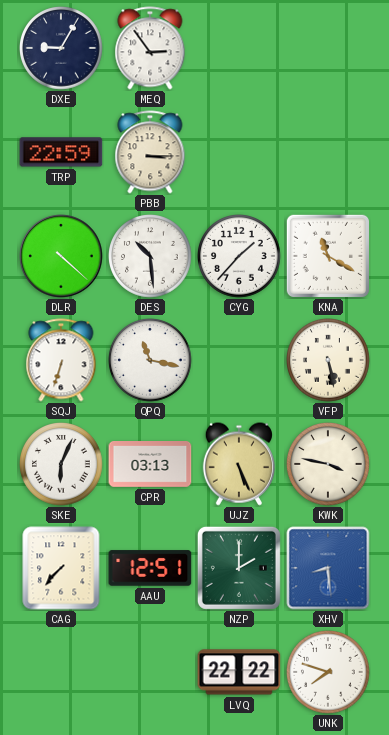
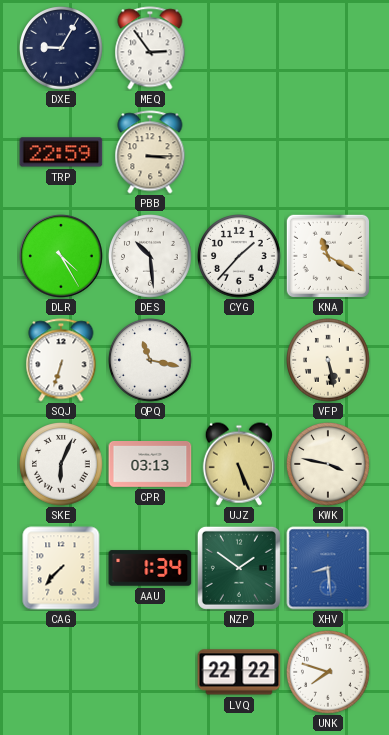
DLR: 4:22 -> 4:25 (61, 256)
AAU: 12:51 -> 1:34 (150, 568)
NZP: 2:00 -> 1:51 (239, 568)
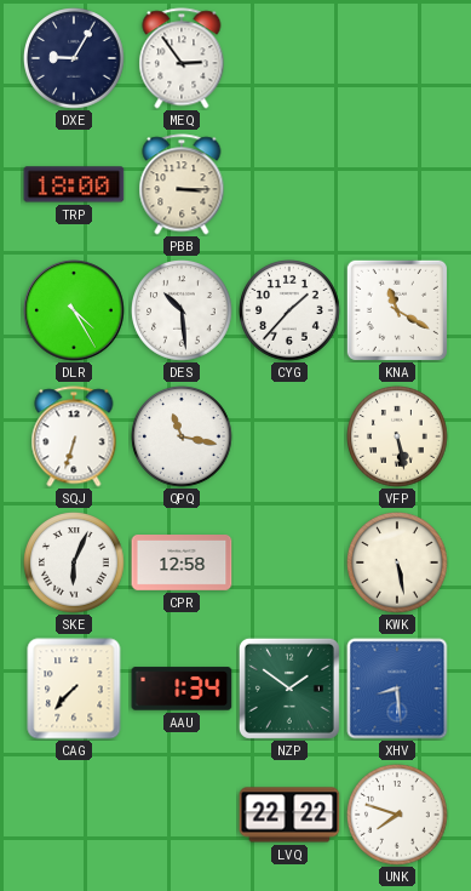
TRP: 22:59 -> 18:00 (74, 184)
CPR: 03:13 -> 12:58 (182, 564)
UJZ: 5:26 -> none (239, 464)
KWK: 3:47 -> 5:28 (397, 564)
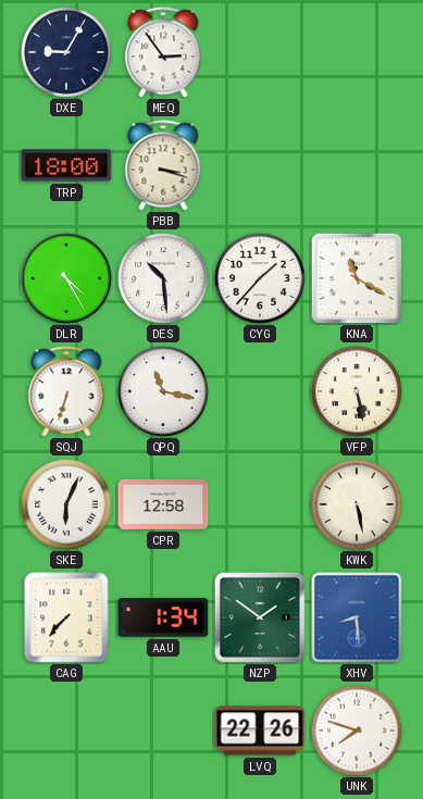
PBB: 3:15 -> 3:18 (163, 165)
LVQ: 22:22 -> 22:26 (260, 731)
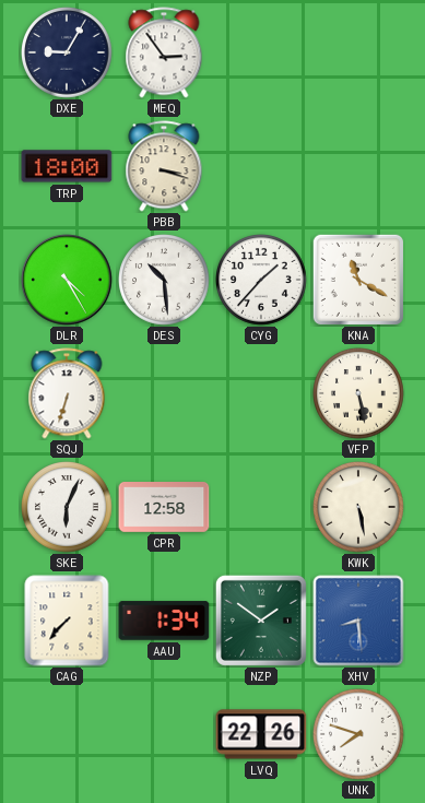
QPQ: 11:17 -> none (163, 392)
